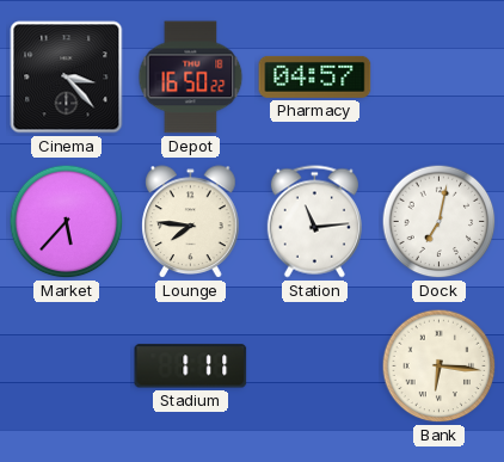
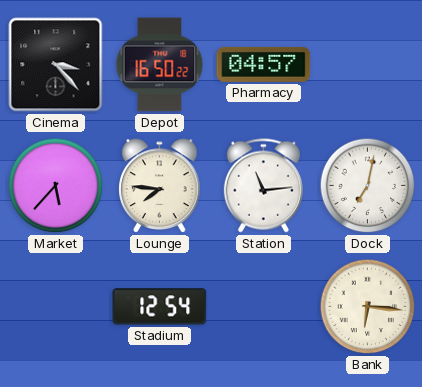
Stadium: 1:11 -> 12:54 (160, 307)
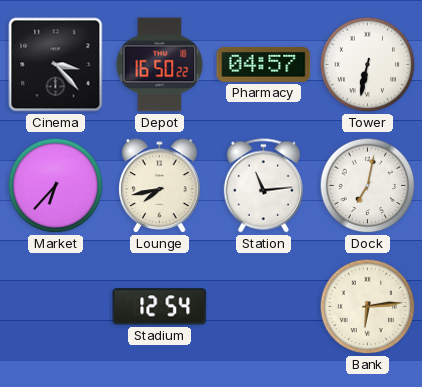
Tower: none -> 6:32 (368, 65)
Market: 5:37 -> 6:37 (56, 186)
Lounge: 7:46 -> 7:43 (160, 186)
Bank: 6:16 -> 6:14 (368, 307)
